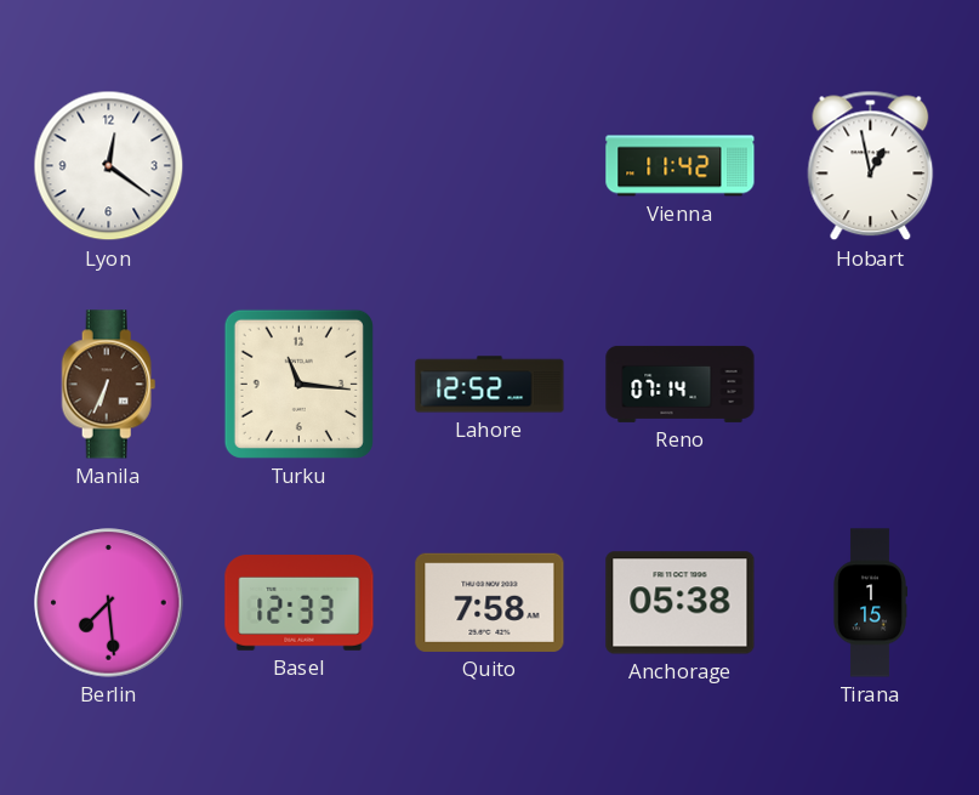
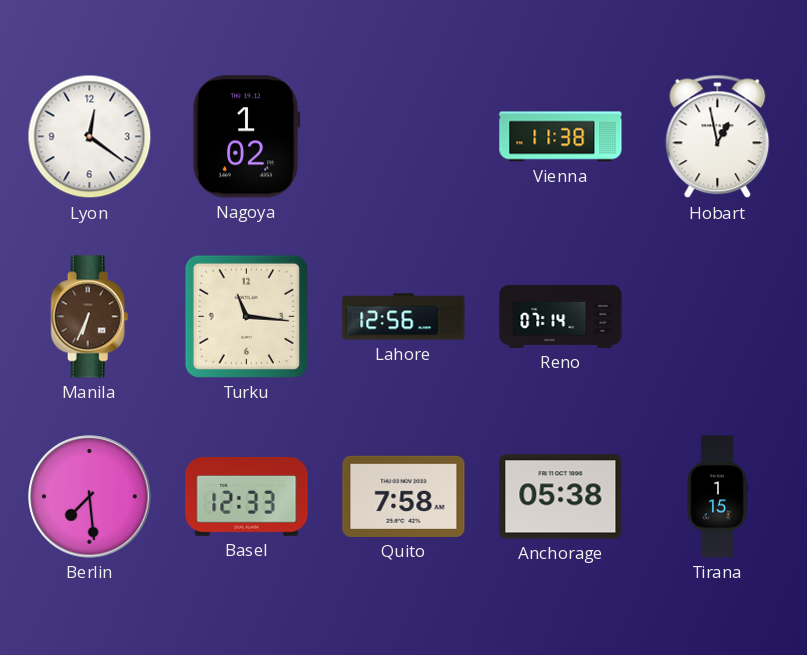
Nagoya: none -> 1:02 (246, 137)
Vienna: 11:42 -> 11:38 (561, 137)
Lahore: 12:52 -> 12:56 (404, 317)
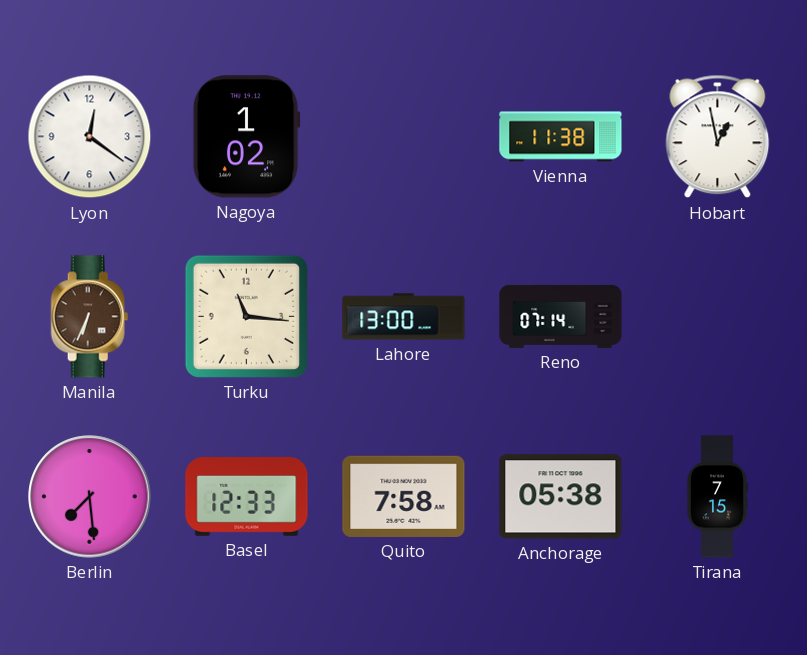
Lahore: 12:56 -> 13:00 (404, 317)
Tirana: 1:15 -> 7:15 (717, 497)
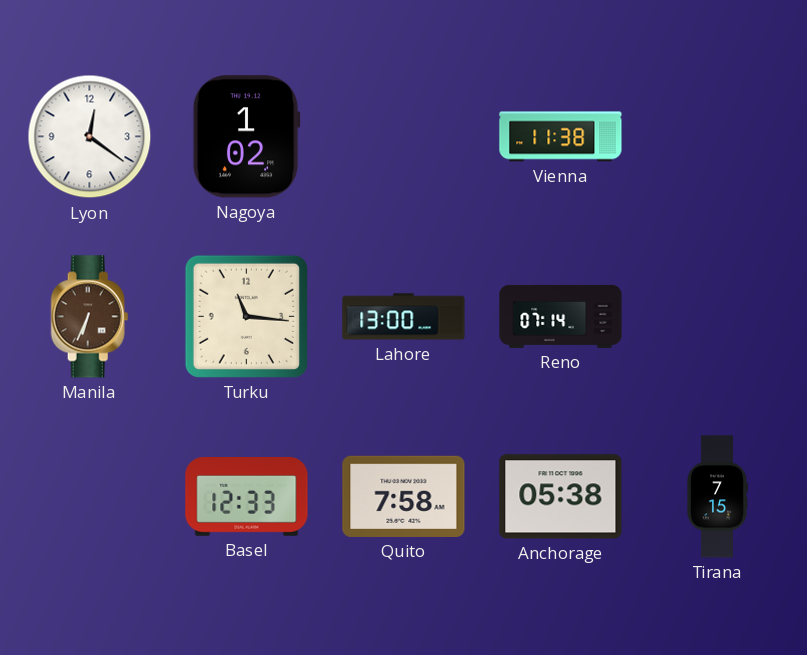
Hobart: 12:58 -> none (718, 137)
Berlin: 7:29 -> none (90, 497)
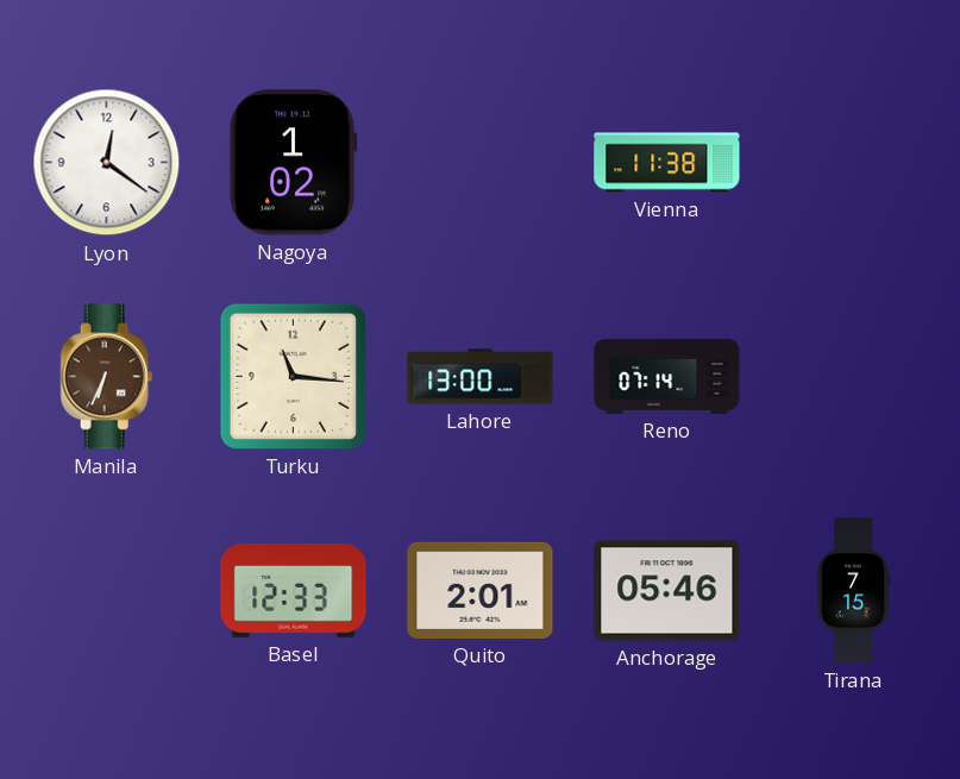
Quito: 7:58 -> 2:01 (481, 590)
Anchorage: 05:38 -> 05:46 (667, 591)
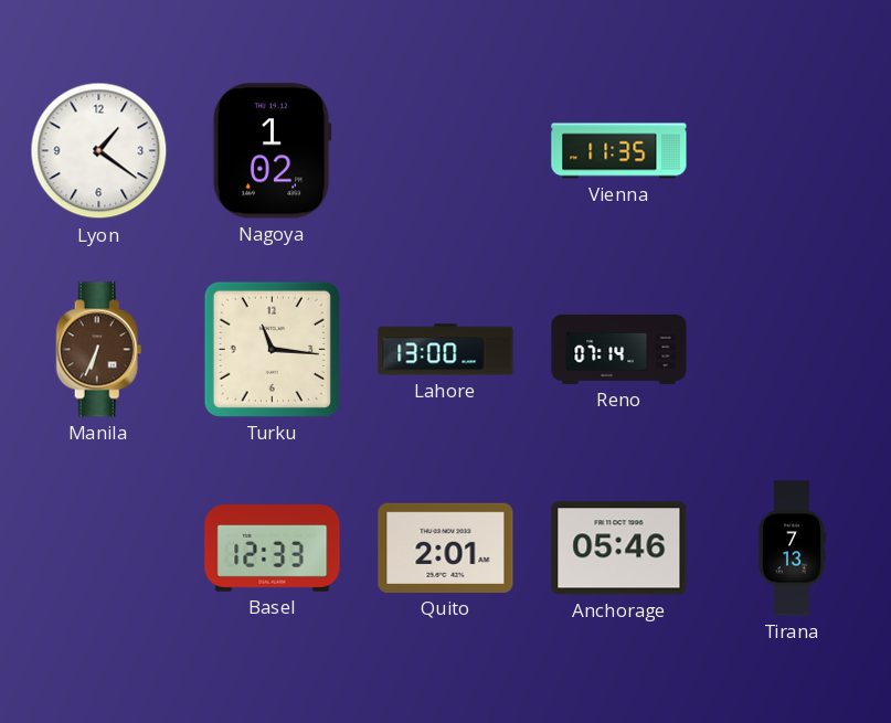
Lyon: 12:21 -> 1:21 (99, 151)
Vienna: 11:38 -> 11:35 (619, 151)
Tirana: 7:15 -> 7:13 (792, 549)
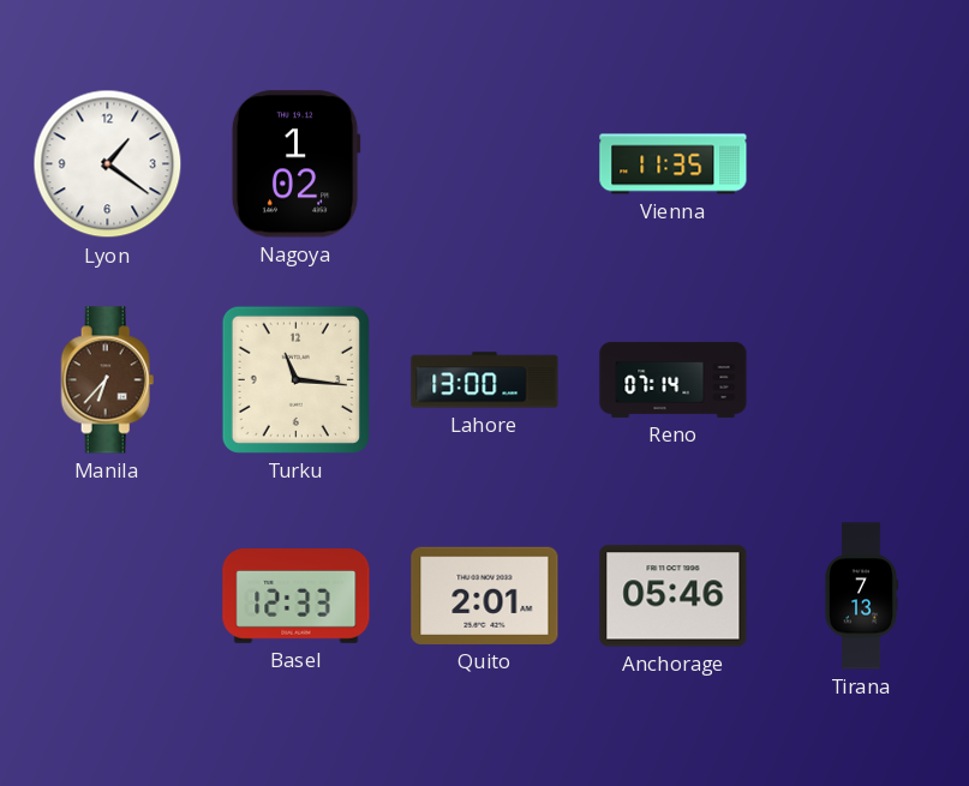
Manila: 6:34 -> 6:37 (108, 380)
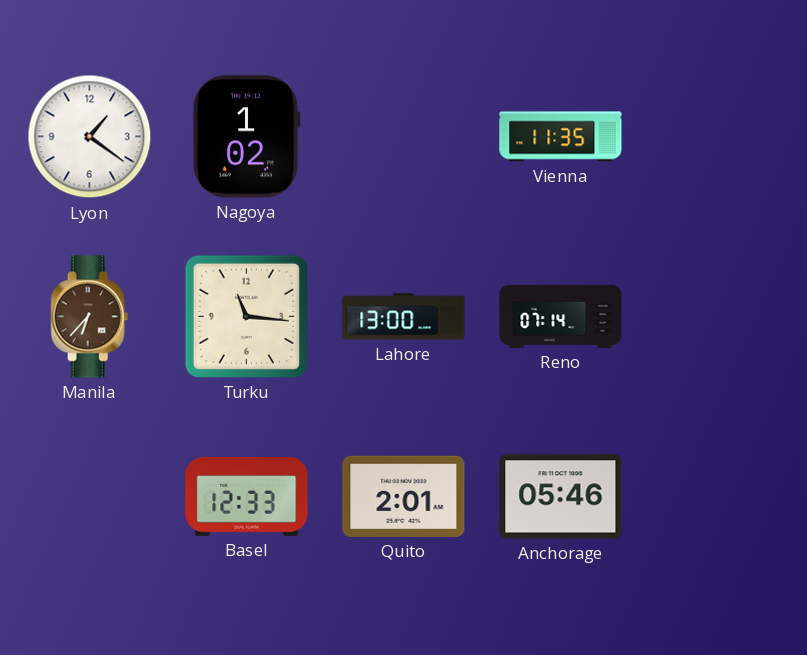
Tirana: 7:13 -> none (861, 596)
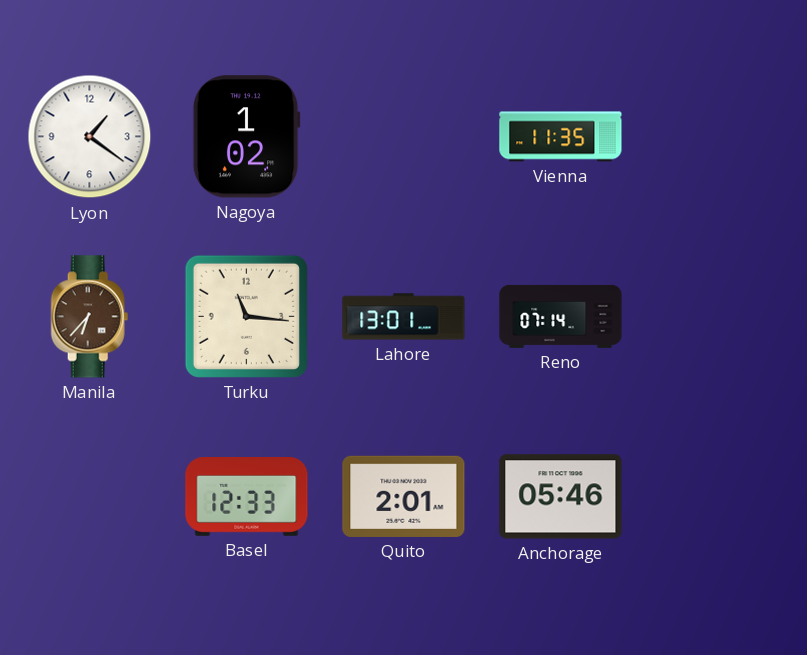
Lahore: 13:00 -> 13:01 (404, 317)
